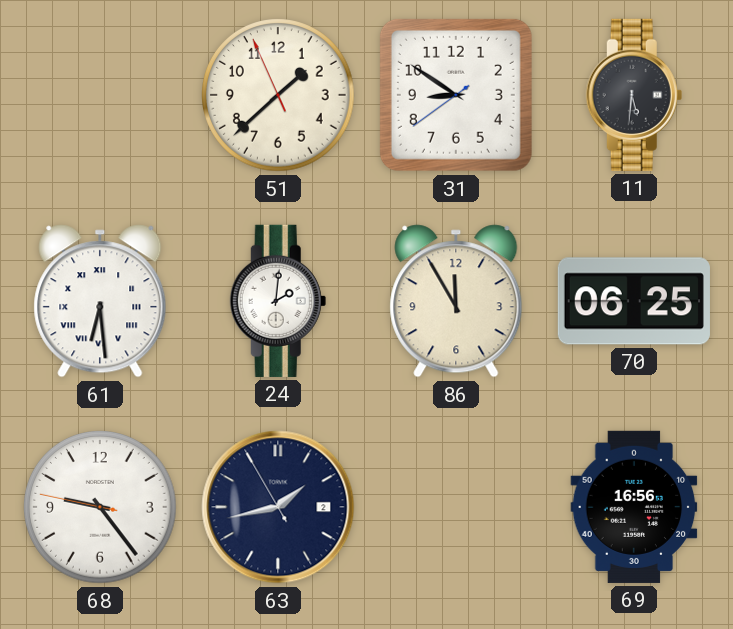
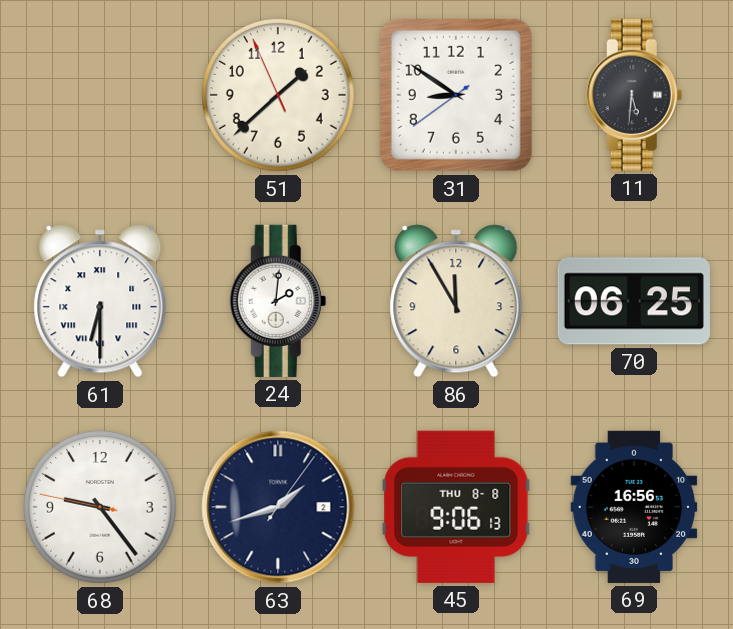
61: 6:29 -> 6:30 (100, 301)
63: 1:42:55 -> 1:42:06 (278, 507)
45: none -> 9:06 (456, 507)
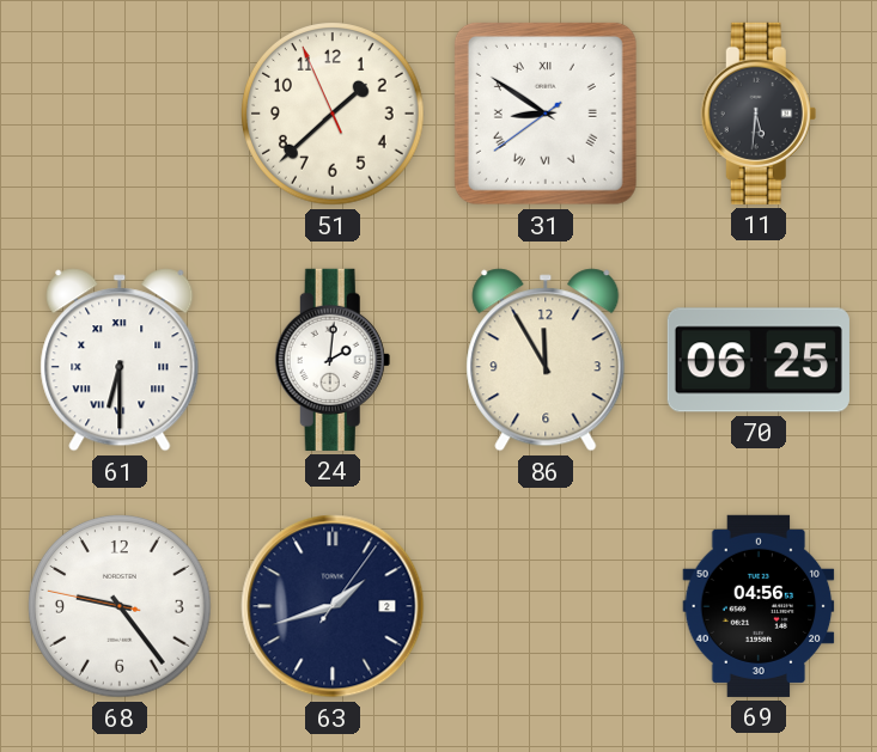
31 numerals: Arabic -> Roman (546, 114)
45: 9:06 -> none (456, 507)
69: 16:56 -> 04:56 (759, 606)
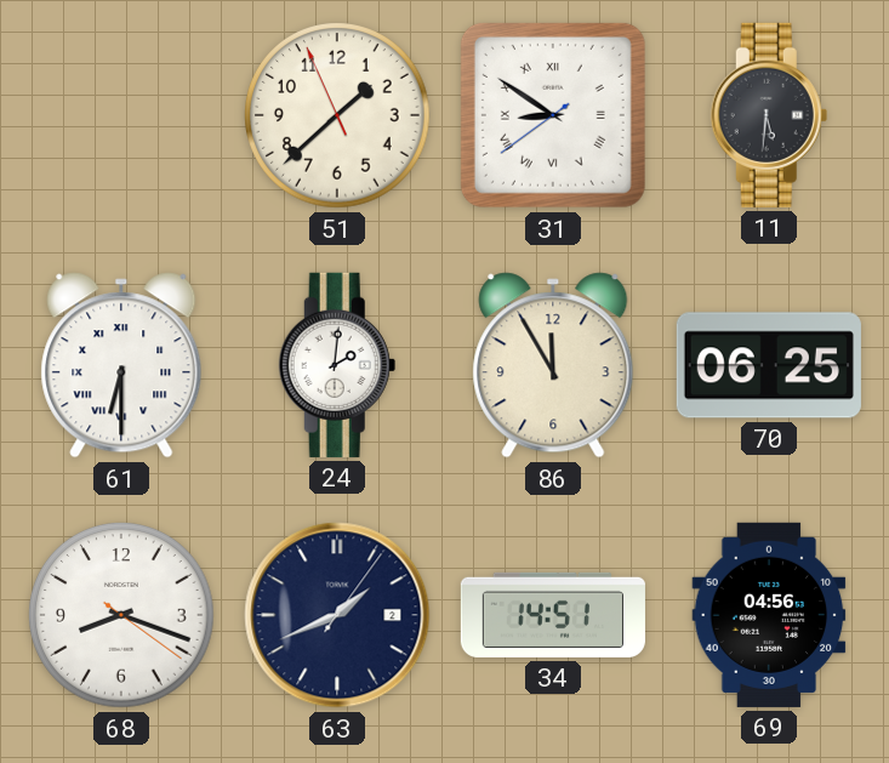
68: 9:23 -> 8:18 (122, 616)
63: 1:42 -> 1:41 (337, 615)
34: none -> 14:51 (553, 615)
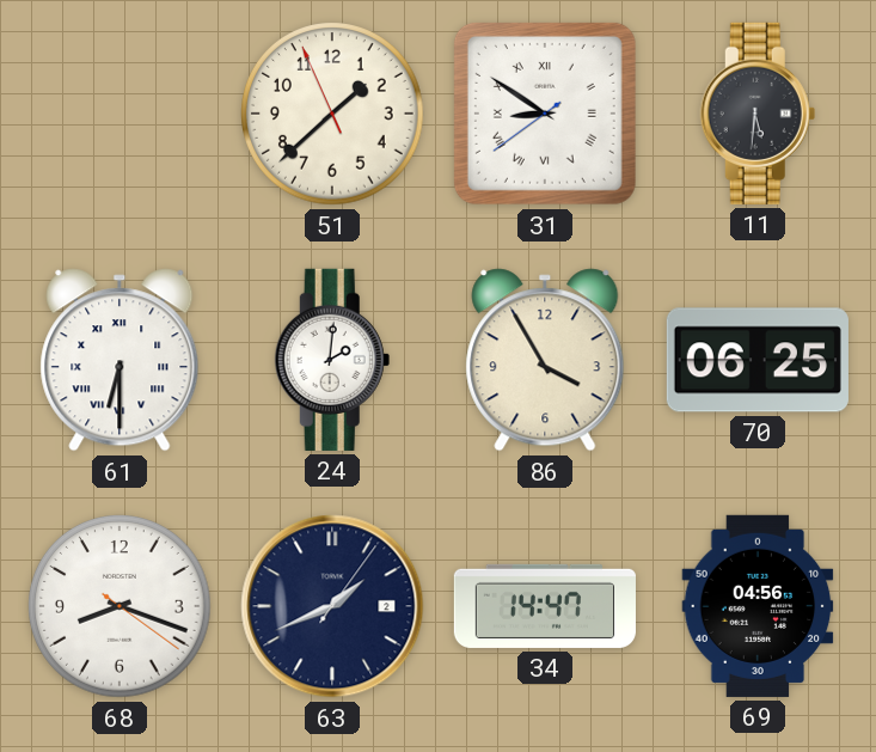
86: 11:55 -> 3:55 (545, 360)
34: 14:51 -> 14:47 (545, 606)
